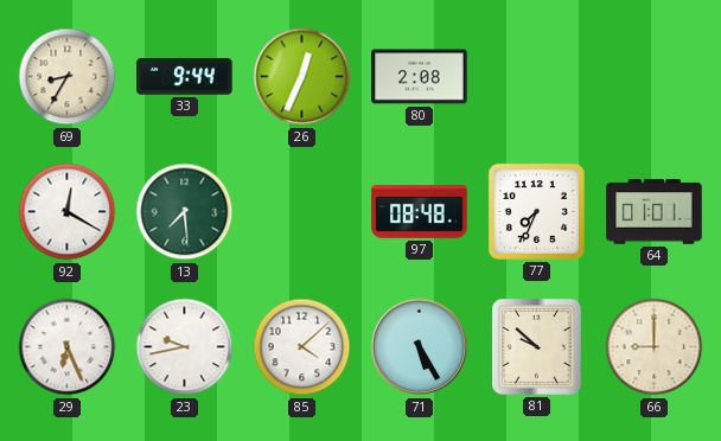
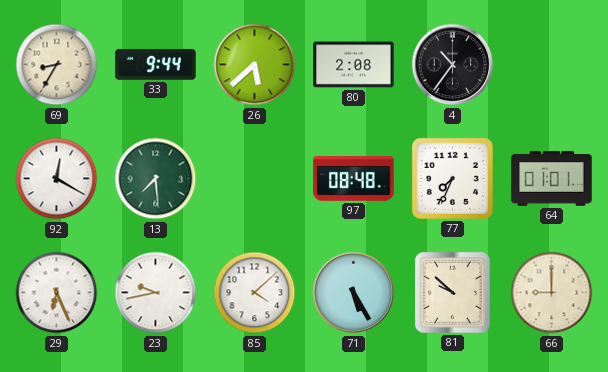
26: 12:34 -> 5:38 (255, 65)
4: none -> 10:36 (453, 65)
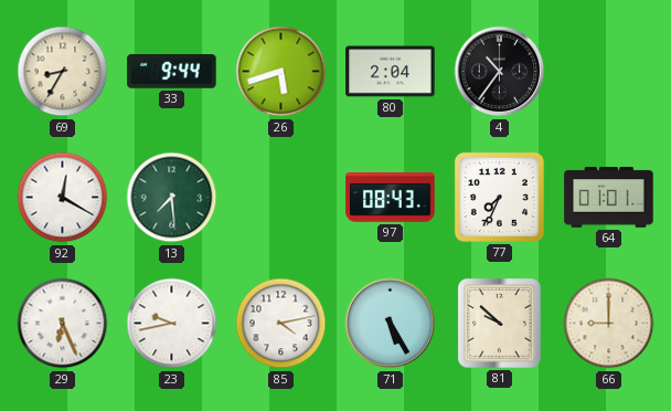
26: 5:38 -> 5:42 (281, 72)
80: 2:08 -> 2:04 (391, 72)
97: 08:48 -> 08:43 (391, 198)
85: 4:08 -> 4:13 (281, 324)
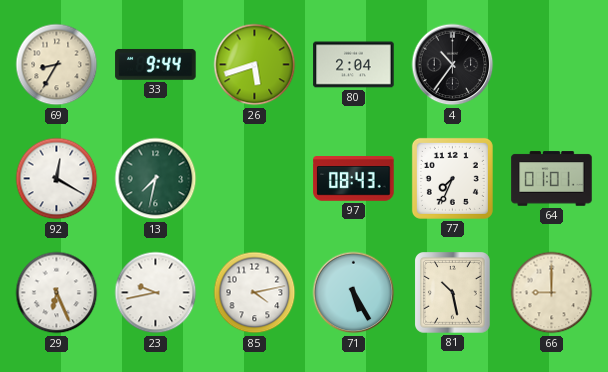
13: 7:29 -> 7:32 (156, 179)
81: 9:52 -> 10:28 (453, 293)
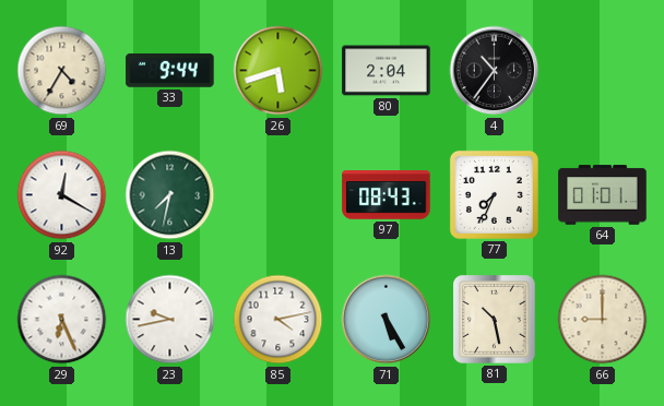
69: 8:35 -> 4:35 (62, 71)
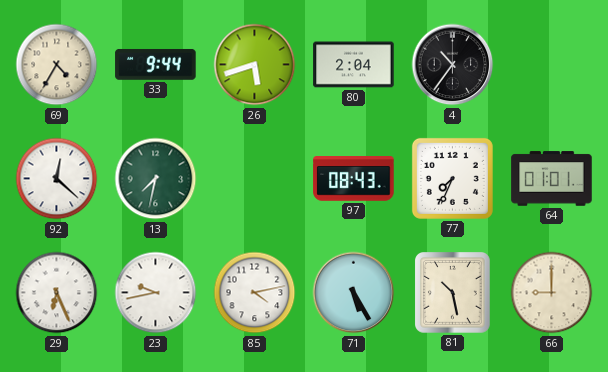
92: 12:20 -> 12:22 (57, 179)
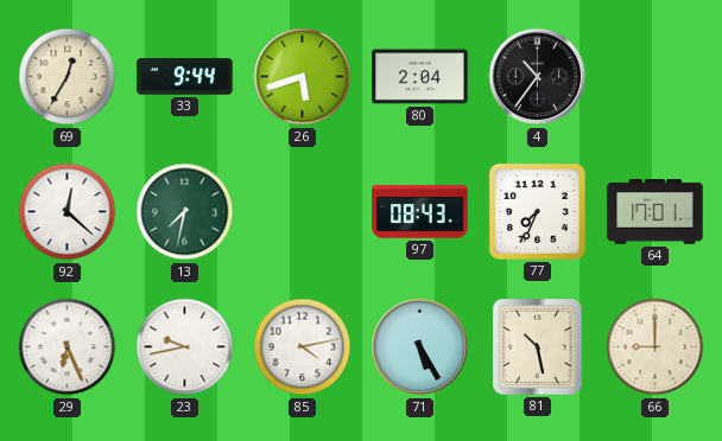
69: 4:35 -> 12:35 (68, 77)
64: 01:01 -> 17:01 (655, 212)
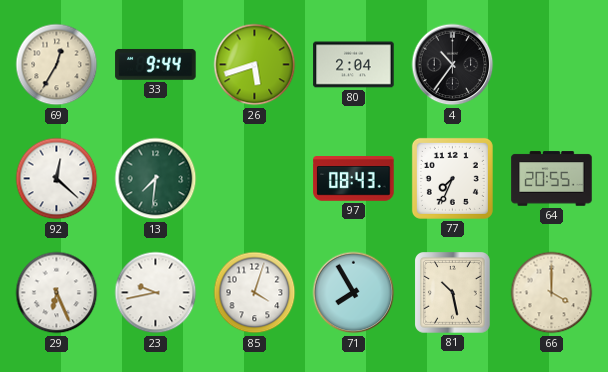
13: 7:32 -> 7:31 (156, 179)
64: 17:01 -> 20:55 (552, 179)
85: 4:13 -> 4:03 (255, 293)
71: 5:25 -> 7:55 (354, 293)
66: 9:00 -> 4:00 (552, 293)
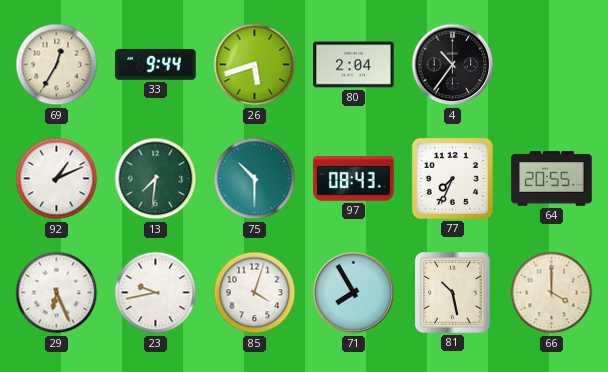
92: 12:22 -> 1:11 (57, 179)
75: none -> 10:30 (255, 179)
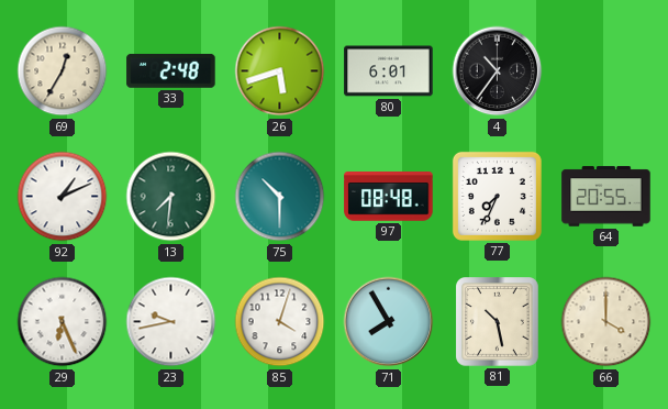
33: 9:44 -> 2:48 (171, 71)
80: 2:04 -> 6:01 (389, 71)
97: 08:43 -> 08:48 (389, 197)
